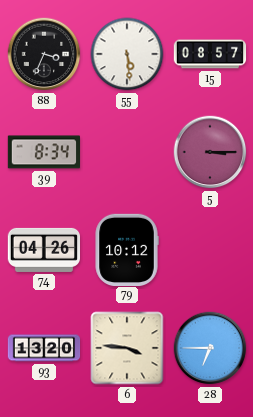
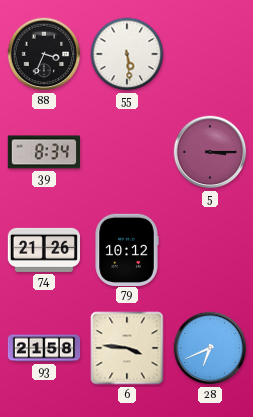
15: 08:57 -> none (210, 54)
74: 04:26 -> 21:26 (43, 250)
93: 13:20 -> 21:58 (44, 348)
28: 6:45 -> 6:41 (210, 348)
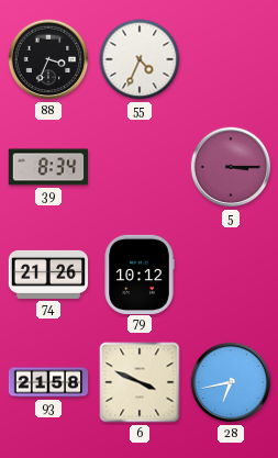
55: 5:29 -> 4:34 (140, 59)
6: 3:46 -> 3:49 (140, 382)
28: 6:41 -> 6:43 (231, 382)
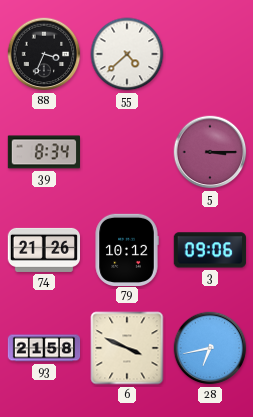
55: 4:34 -> 4:38 (127, 54)
3: none -> 09:06 (210, 250)
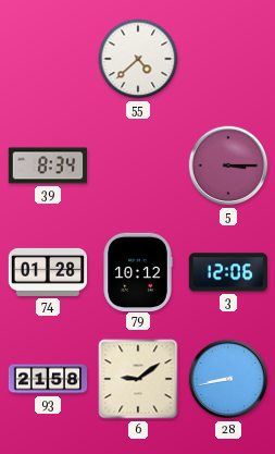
88: 3:34 -> none (44, 54)
74: 21:26 -> 01:28 (47, 272)
3: 09:06 -> 12:06 (228, 272)
6: 3:49 -> 9:09 (138, 379)
28: 6:43 -> 8:43 (228, 379)
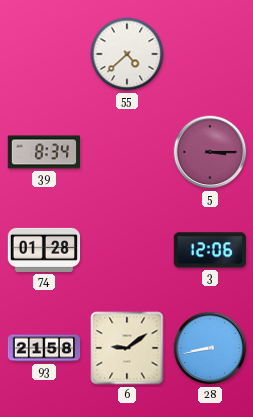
79: 10:12 -> none (138, 271)
